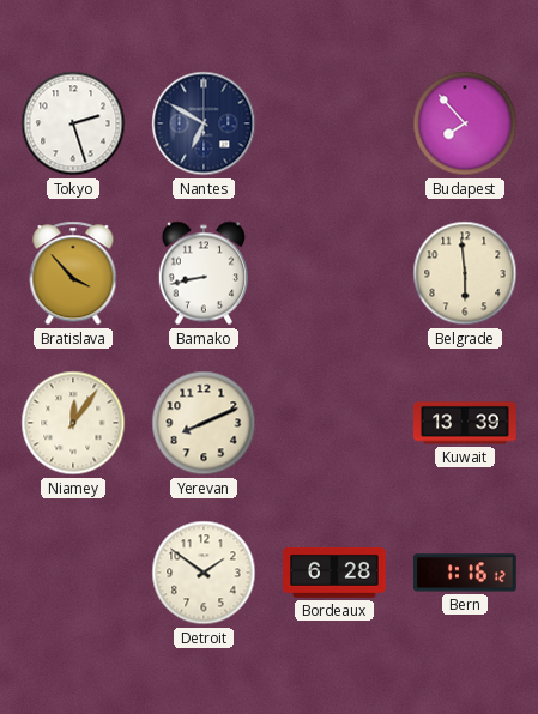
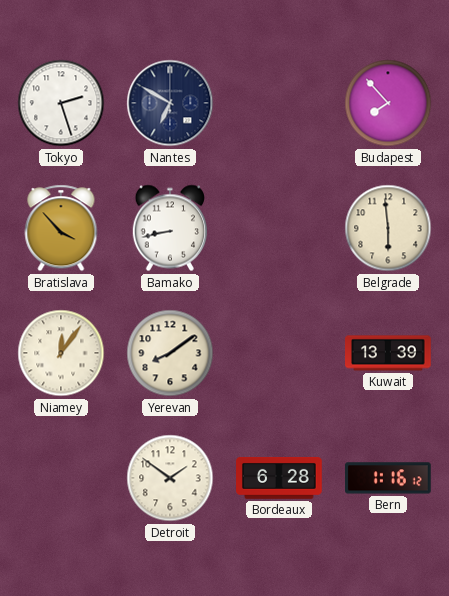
Yerevan: 8:11 -> 8:09 (170, 353)
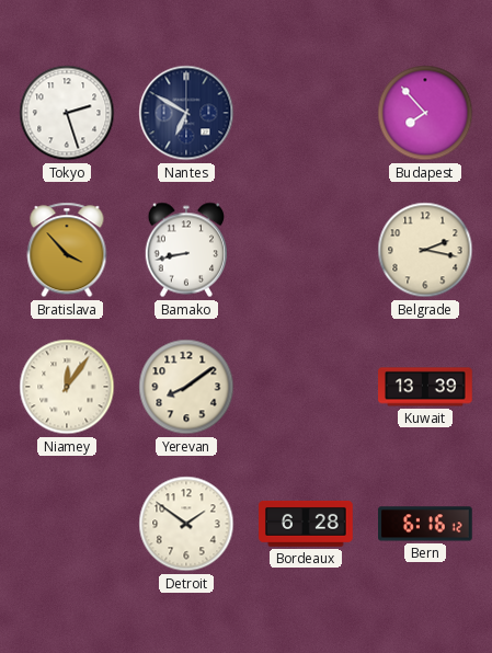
Belgrade: 5:59 -> 2:17 (425, 250)
Bern: 1:16 -> 6:16 (426, 524)
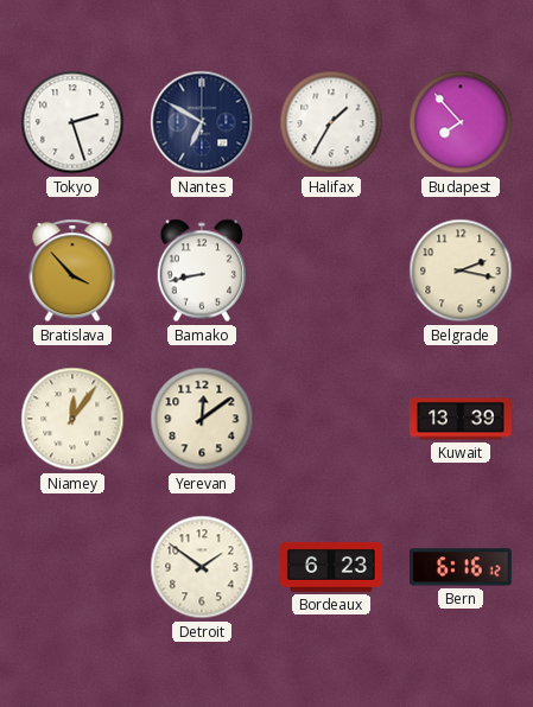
Halifax: none -> 1:35 (331, 122)
Yerevan: 8:09 -> 12:09 (202, 419)
Bordeaux: 6:28 -> 6:23 (331, 568)
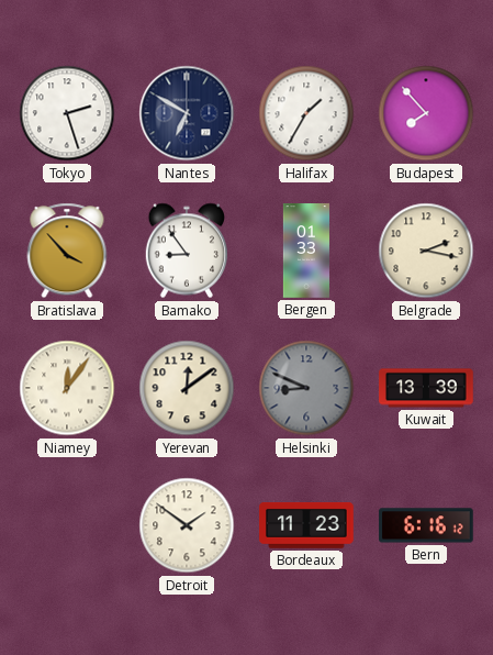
Bamako: 8:43 -> 8:54 (186, 251)
Bergen: none -> 01:33 (305, 251)
Helsinki: none -> 8:49 (306, 388)
Bordeaux: 6:23 -> 11:23 (306, 526)
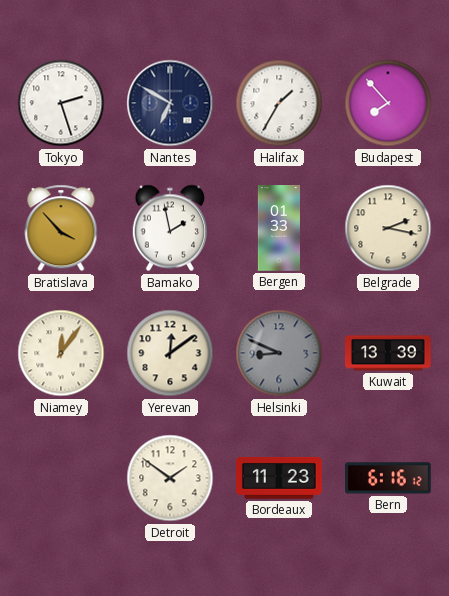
Bamako: 8:54 -> 1:58 (169, 228)
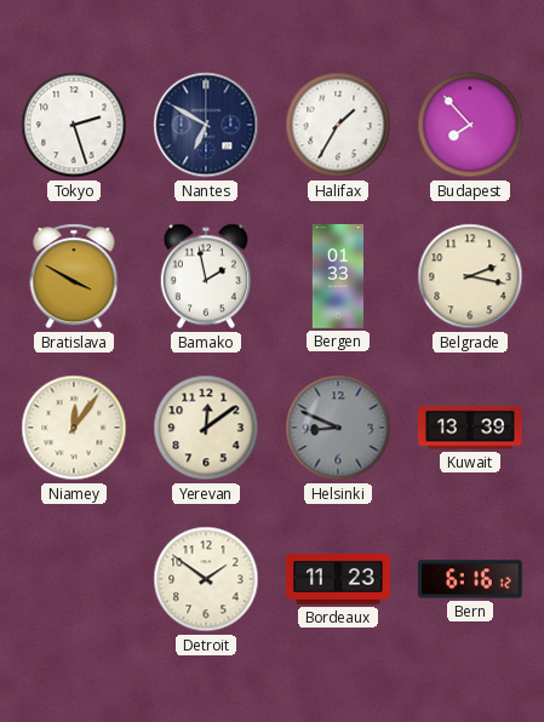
Bratislava: 3:53 -> 3:50 (74, 276)
